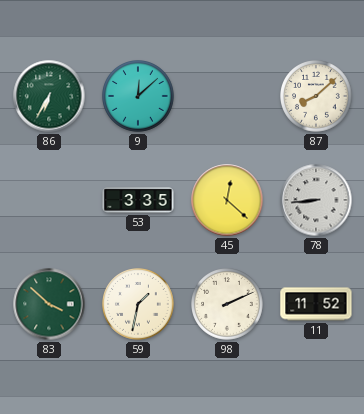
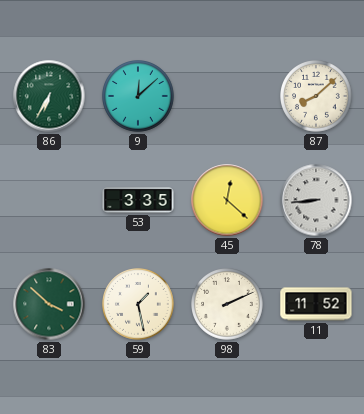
59: 1:32 -> 1:28 (139, 305)
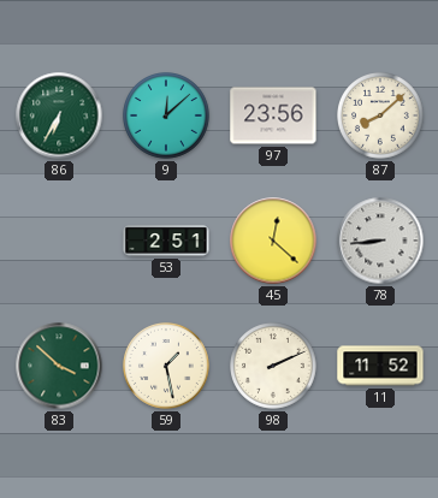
97: none -> 23:56 (273, 115)
53: 3:35 -> 2:51 (166, 241)
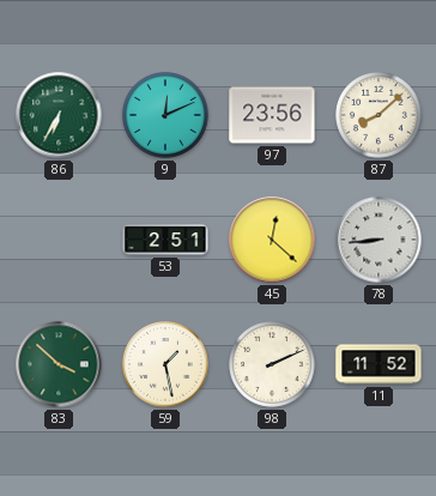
9: 12:08 -> 12:11 (166, 116)
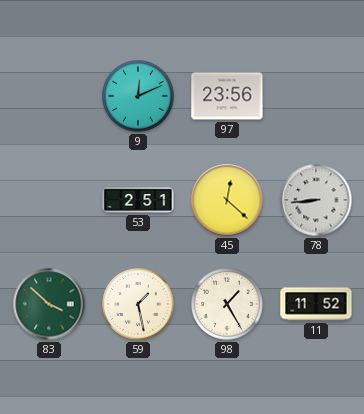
86: 6:35 -> none (59, 115)
87: 8:08 -> none (380, 116)
98: 2:11 -> 1:25 (228, 305)
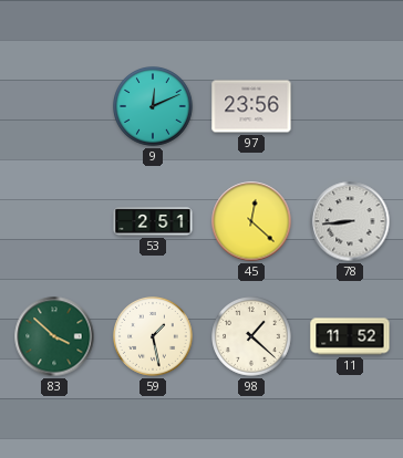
98: 1:25 -> 1:22 (252, 337)
